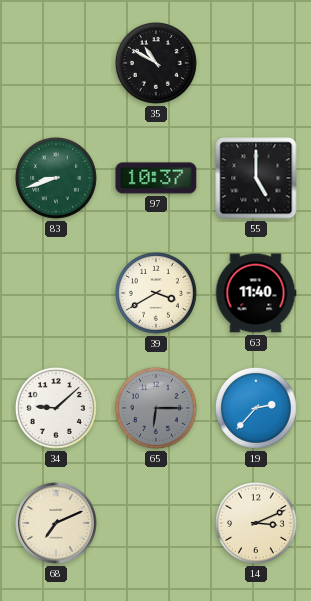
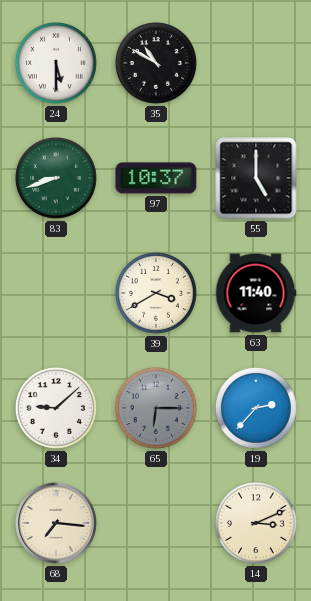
24: none -> 5:30 (56, 63)
68: 7:11 -> 7:16 (56, 523)
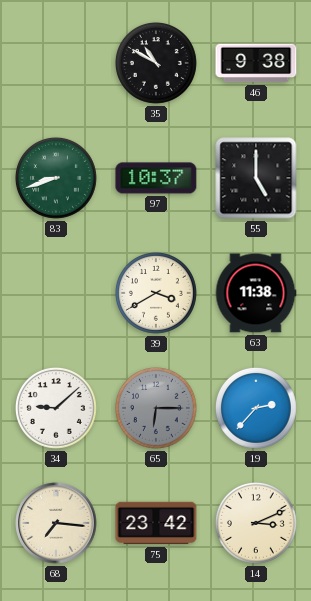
24: 5:30 -> none (56, 63)
46: none -> 9:38 (256, 63)
63: 11:40 -> 11:38 (256, 293)
75: none -> 23:42 (156, 523)
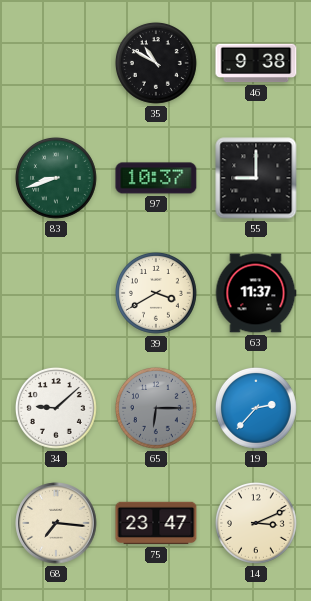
55: 5:00 -> 9:00 (256, 178)
63: 11:38 -> 11:37 (256, 293)
75: 23:42 -> 23:47 (156, 523)
